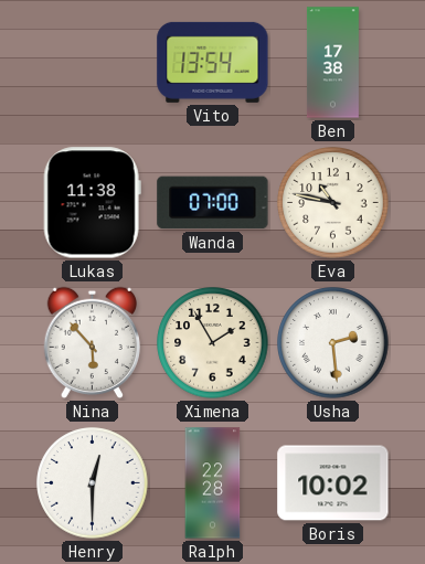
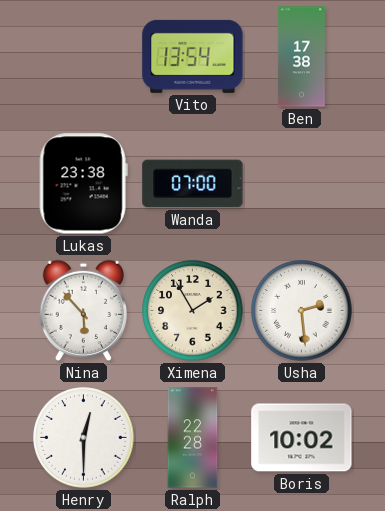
Lukas: 11:38 -> 23:38 (83, 184)
Eva: 10:47 -> none (333, 203)
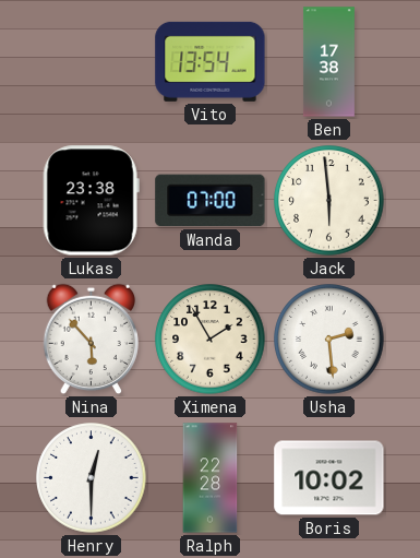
Jack: none -> 5:59 (329, 201)
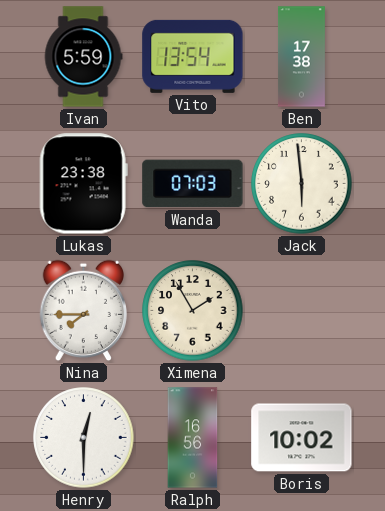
Ivan: none -> 5:59 (83, 57)
Wanda: 07:00 -> 07:03 (193, 184)
Nina: 5:53 -> 7:45 (84, 311)
Usha: 2:29 -> none (329, 340)
Ralph: 22:28 -> 16:56 (193, 438)
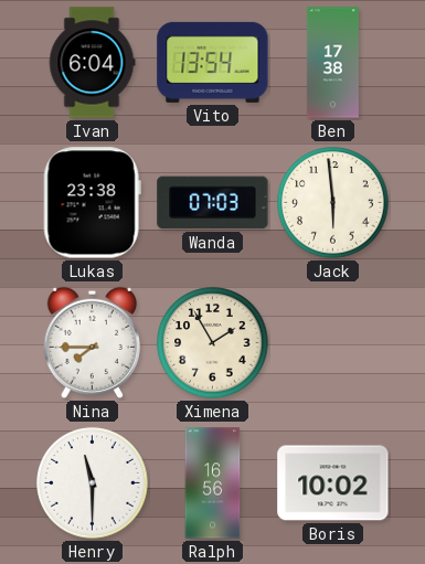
Ivan: 5:59 -> 6:04 (92, 63)
Henry: 12:30 -> 11:30 (93, 483)
